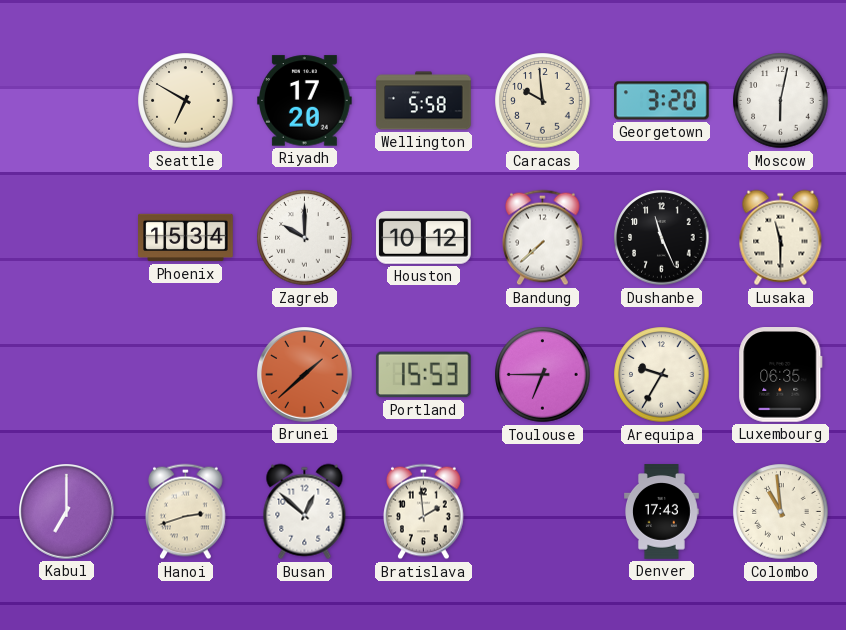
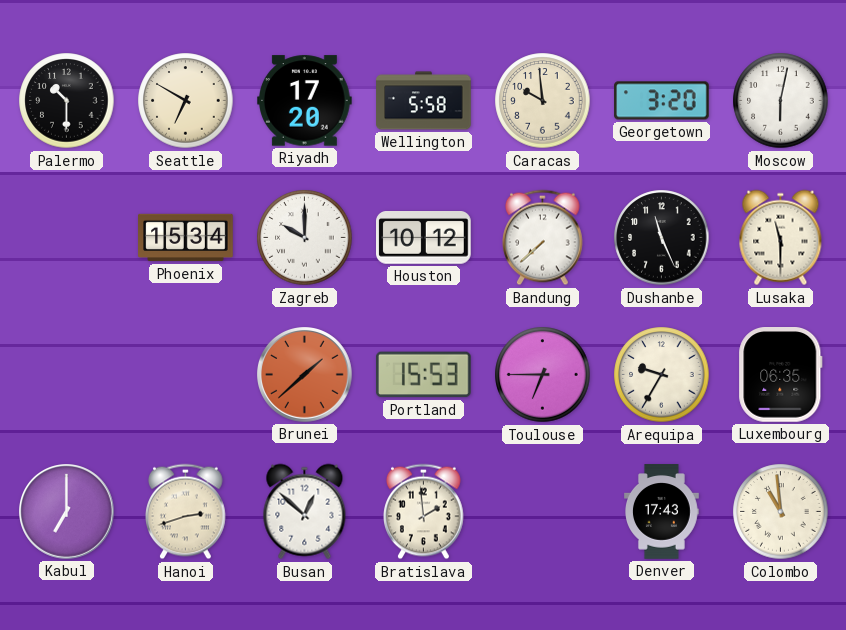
Palermo: none -> 10:30 (67, 101)
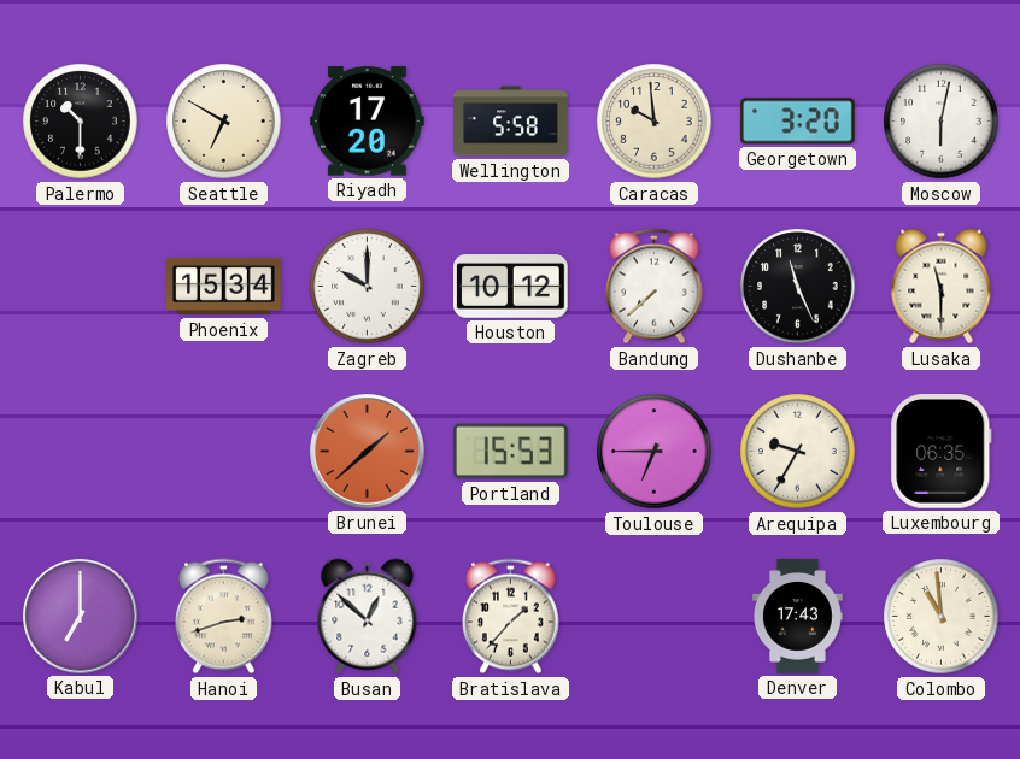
Bratislava: 1:59 -> 1:37 (511, 617)
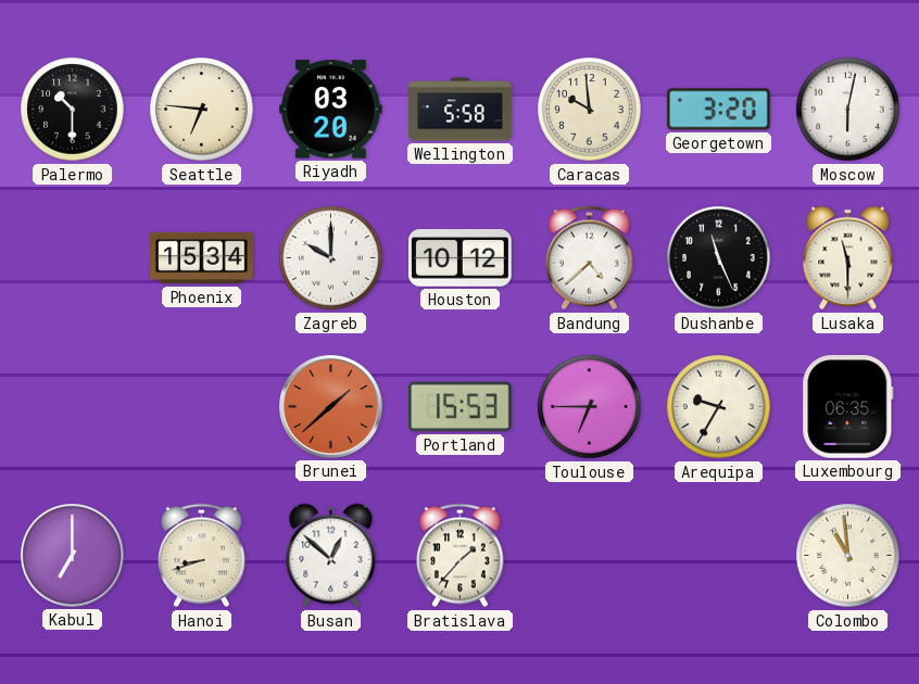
Seattle: 6:50 -> 6:46 (202, 110)
Riyadh: 17:20 -> 03:20 (331, 110)
Bandung: 7:38 -> 4:38 (590, 258)
Hanoi: 2:42 -> 8:42 (202, 556)
Denver: 17:43 -> none (798, 617)
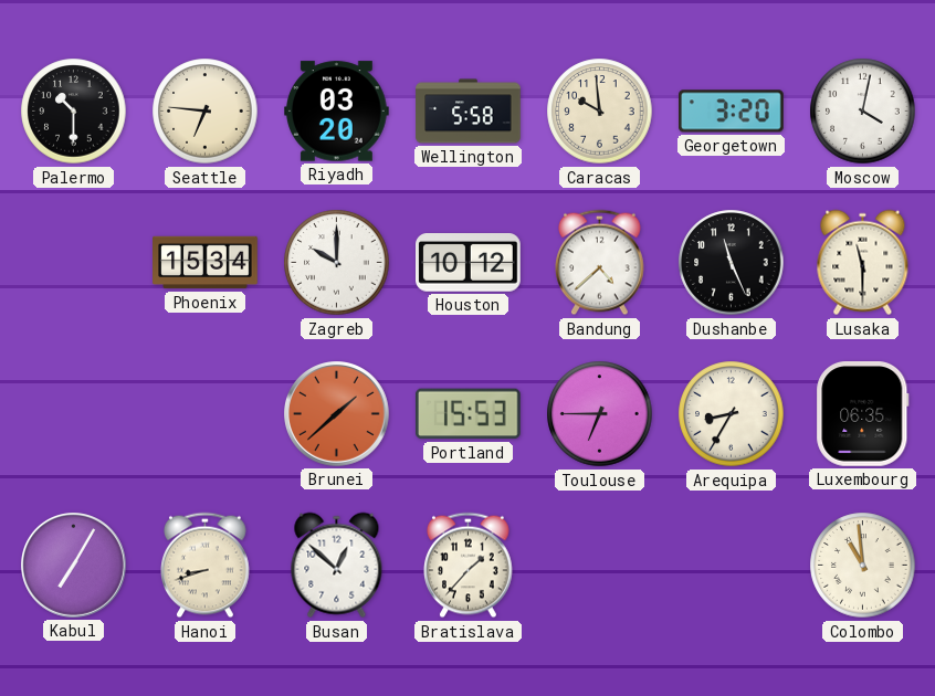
Moscow: 6:02 -> 4:02 (863, 112)
Arequipa: 9:35 -> 8:35 (732, 414)
Kabul: 7:00 -> 7:05 (74, 566)
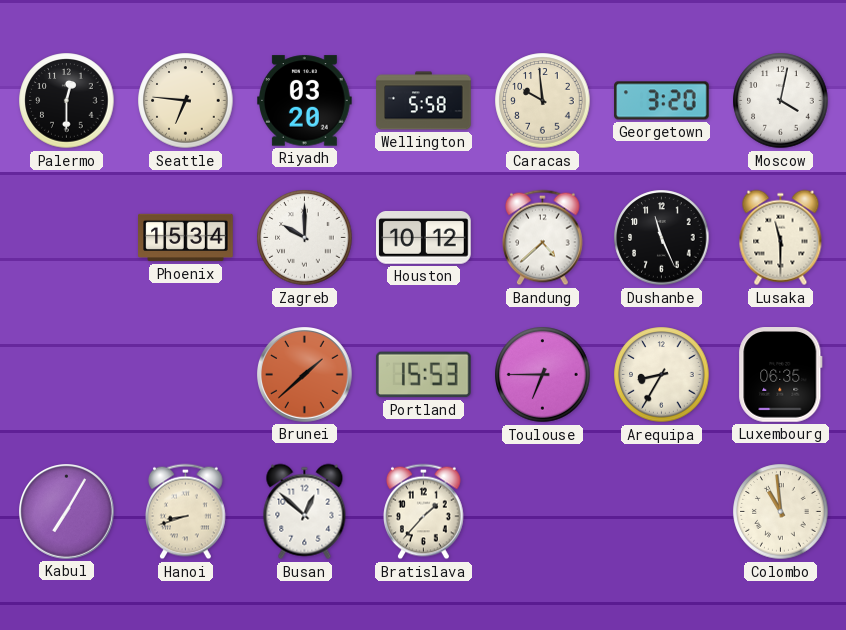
Palermo: 10:30 -> 12:30 (67, 101)
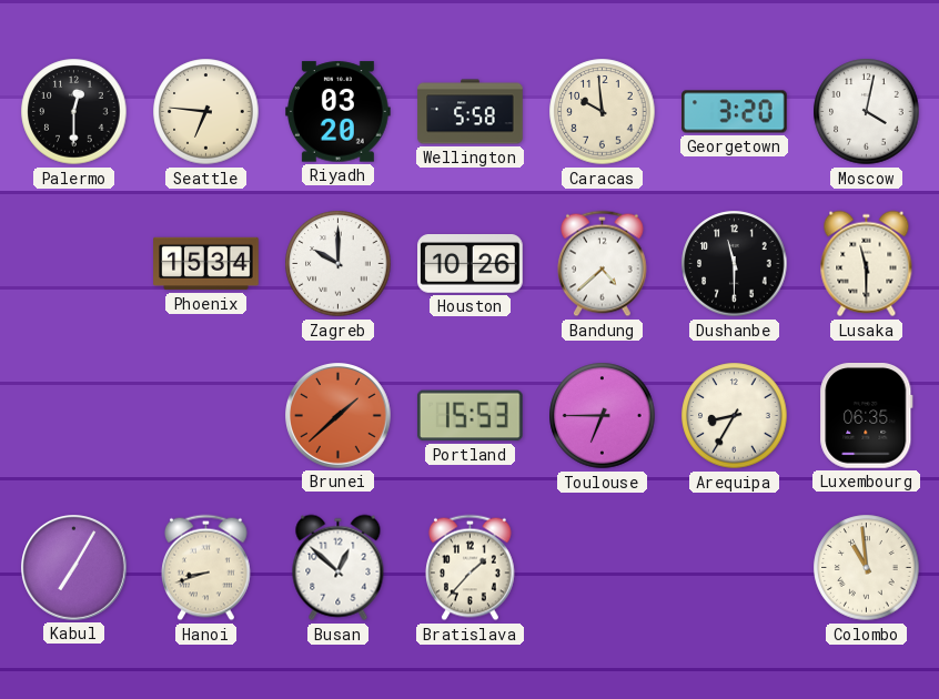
Houston: 10:12 -> 10:26 (471, 264)
Dushanbe: 11:26 -> 11:30 (735, 264)
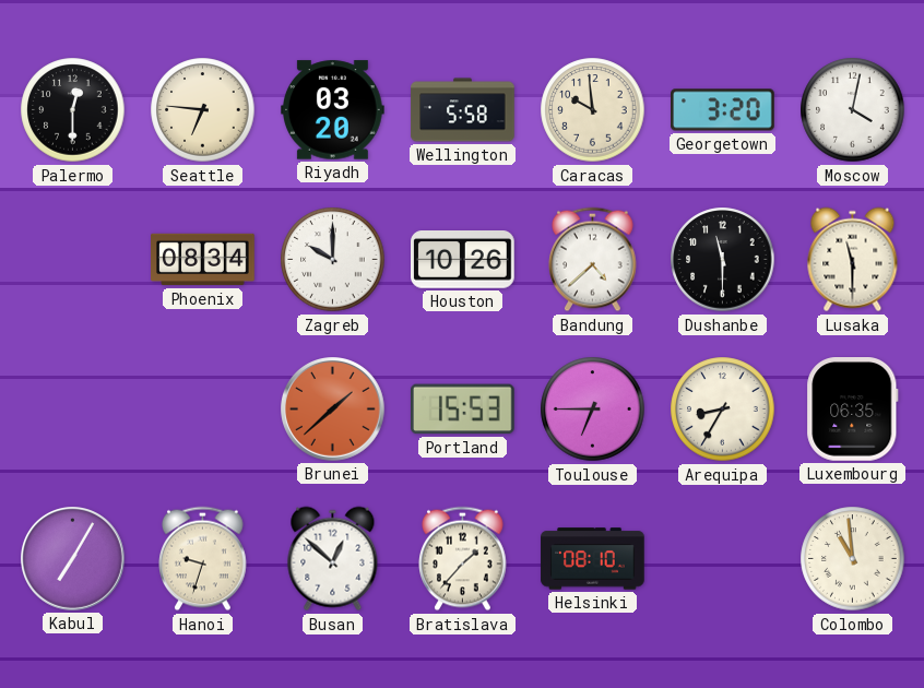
Phoenix: 15:34 -> 08:34 (203, 260)
Hanoi: 8:42 -> 9:33 (203, 559)
Helsinki: none -> 08:10 (593, 559)
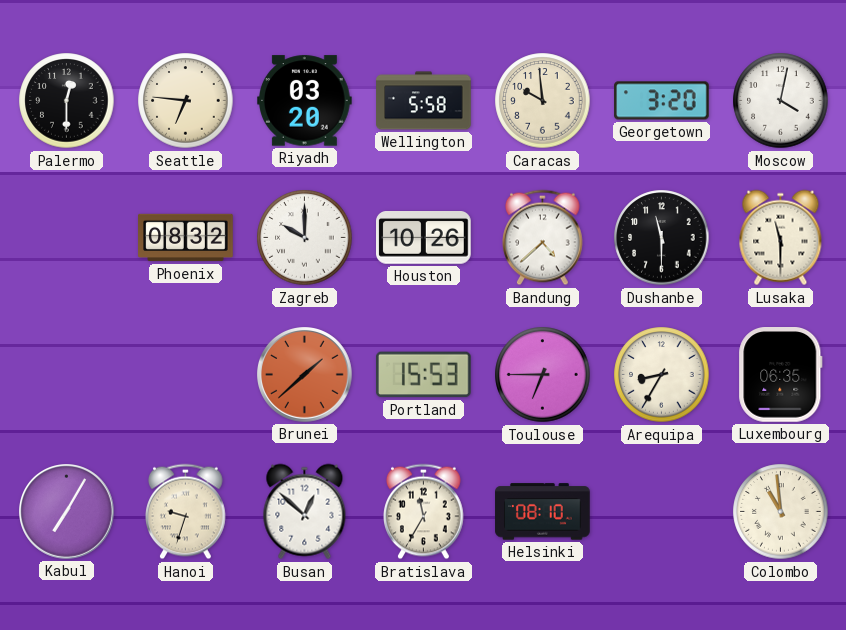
Phoenix: 08:34 -> 08:32 (186, 238)
Bratislava: 1:37 -> 11:35 (424, 512)
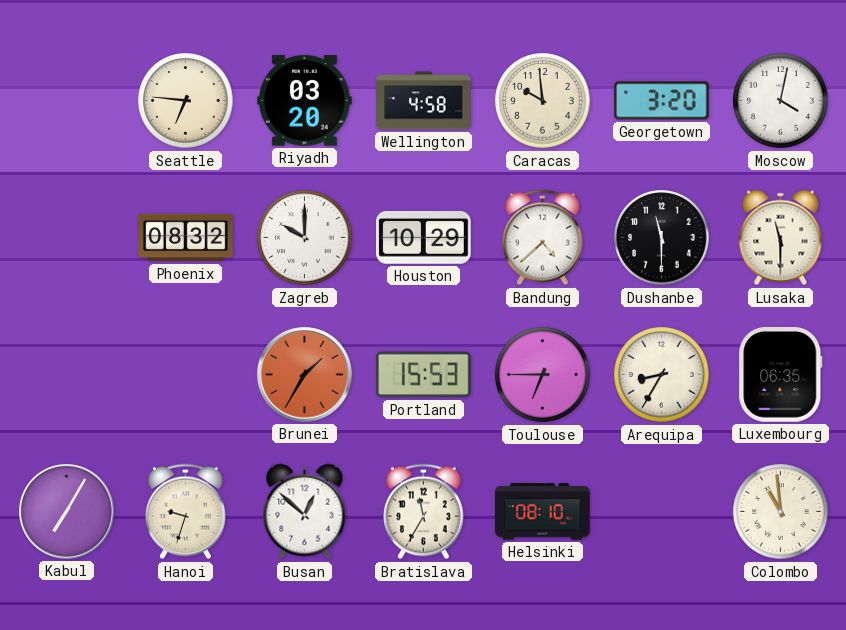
Palermo: 12:30 -> none (67, 101)
Wellington: 5:58 -> 4:58 (424, 101)
Houston: 10:26 -> 10:29 (424, 238)
Brunei: 1:38 -> 1:35 (305, 375)
